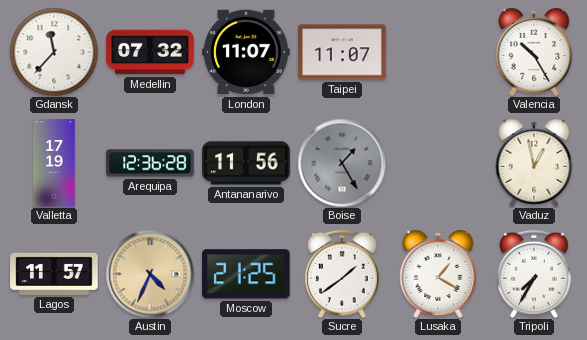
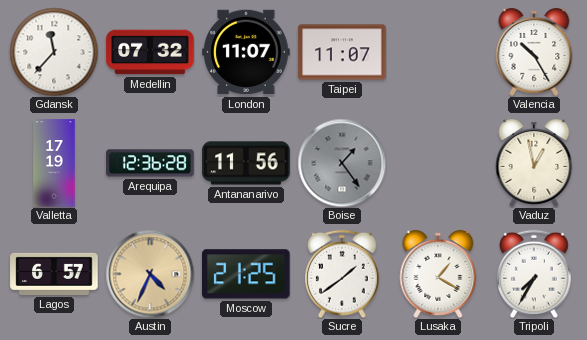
Boise: 1:25 -> 1:24 (342, 163)
Lagos: 11:57 -> 6:57 (54, 274)
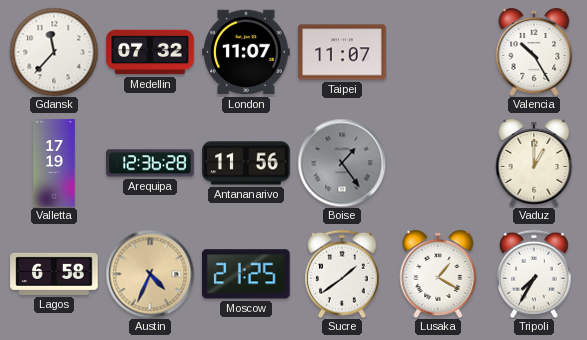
Vaduz: 12:58 -> 1:00 (534, 163)
Lagos: 6:57 -> 6:58 (54, 274)
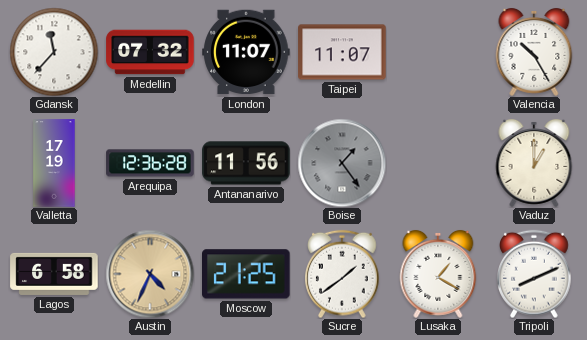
Tripoli: 7:35 -> 8:11 (535, 274)
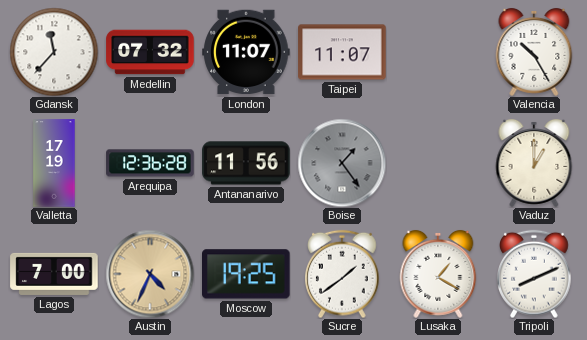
Lagos: 6:58 -> 7:00 (54, 274)
Moscow: 21:25 -> 19:25 (247, 274)
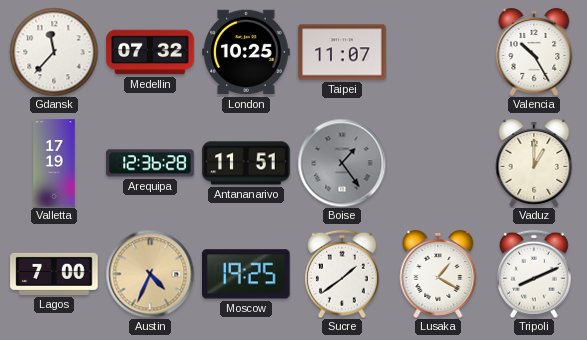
London: 11:07 -> 10:25 (246, 52)
Antananarivo: 11:56 -> 11:51 (246, 163)
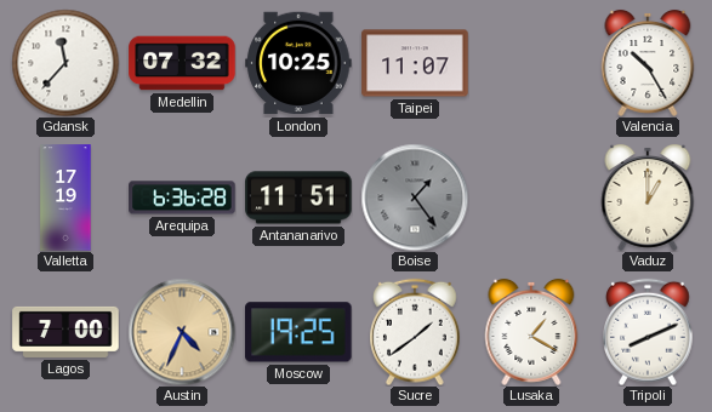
Arequipa: 12:36 -> 6:36 (182, 198)
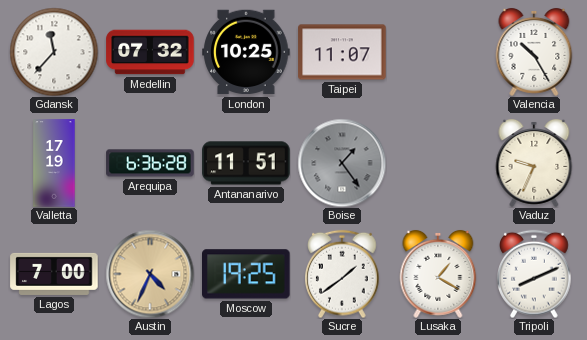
Vaduz: 1:00 -> 9:34 (534, 163)
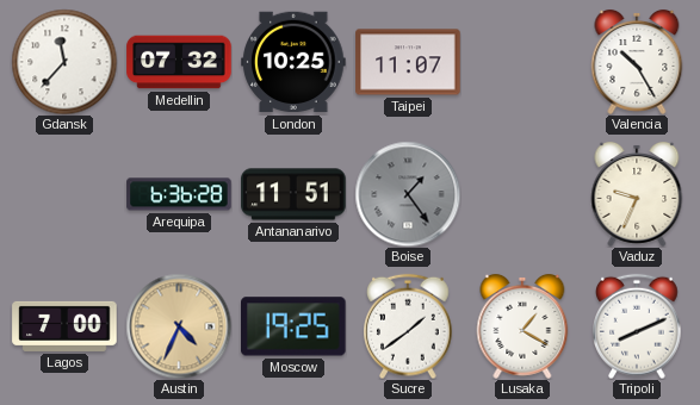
Valletta: 17:19 -> none (54, 163)
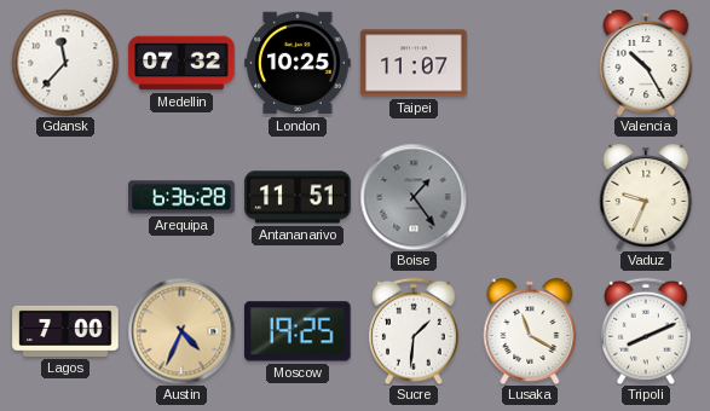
Sucre: 1:39 -> 1:31 (415, 331)
Lusaka: 1:20 -> 11:20 (530, 331)
